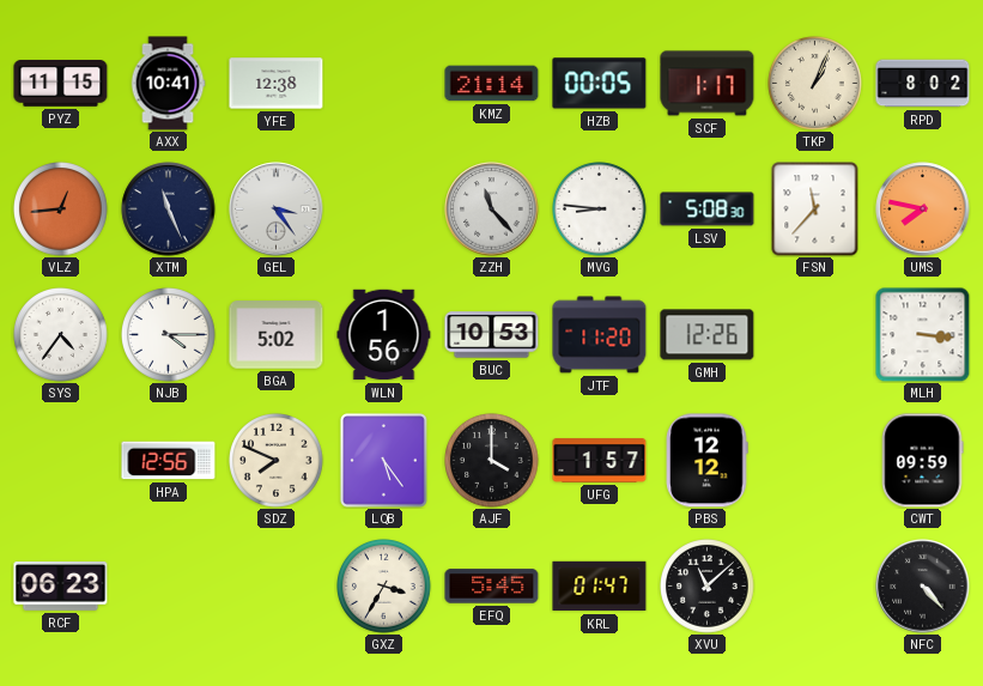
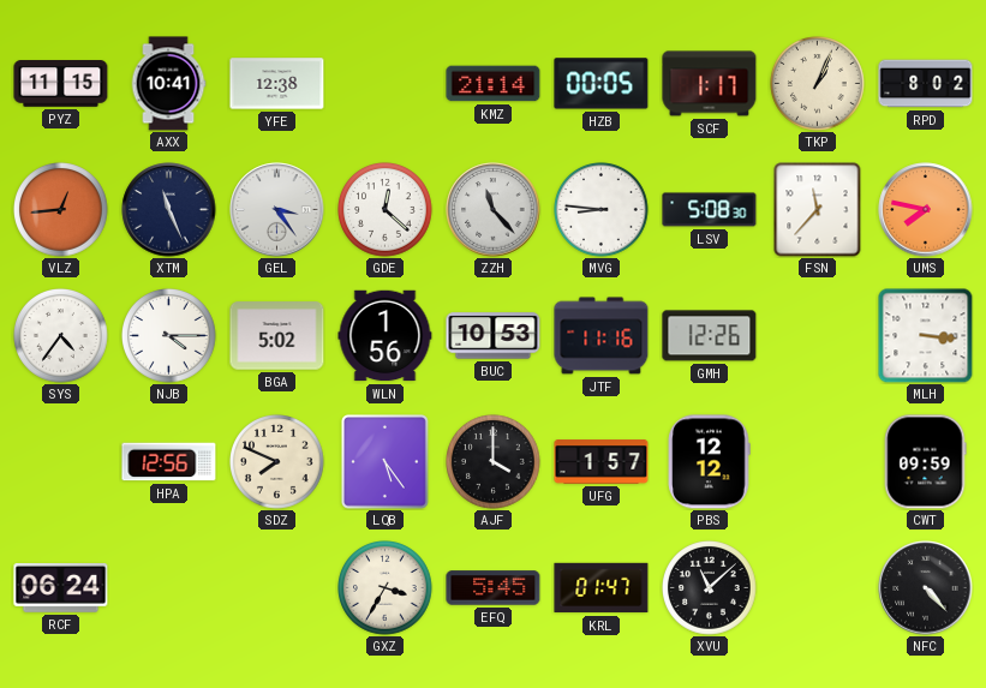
GDE: none -> 12:22 (386, 210)
JTF: 11:20 -> 11:16 (602, 336)
RCF: 06:23 -> 06:24 (61, 588)
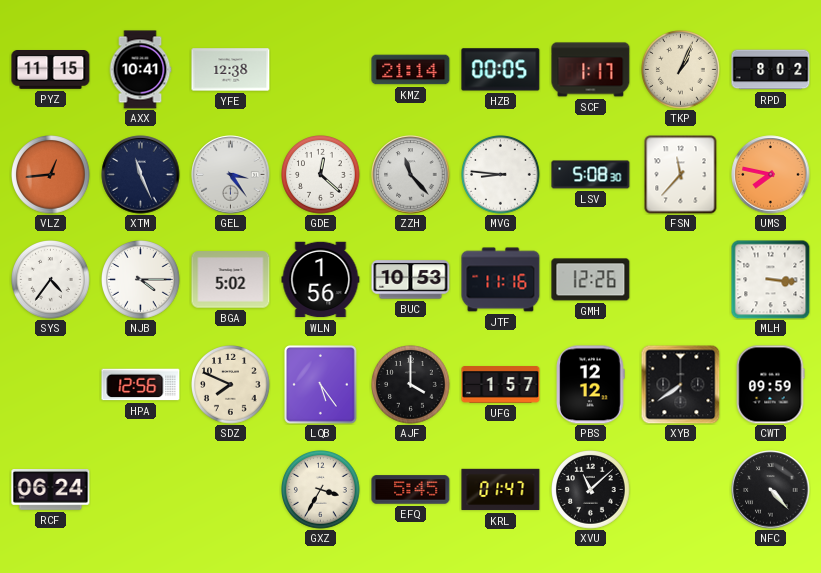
XYB: none -> 7:39 (680, 384)
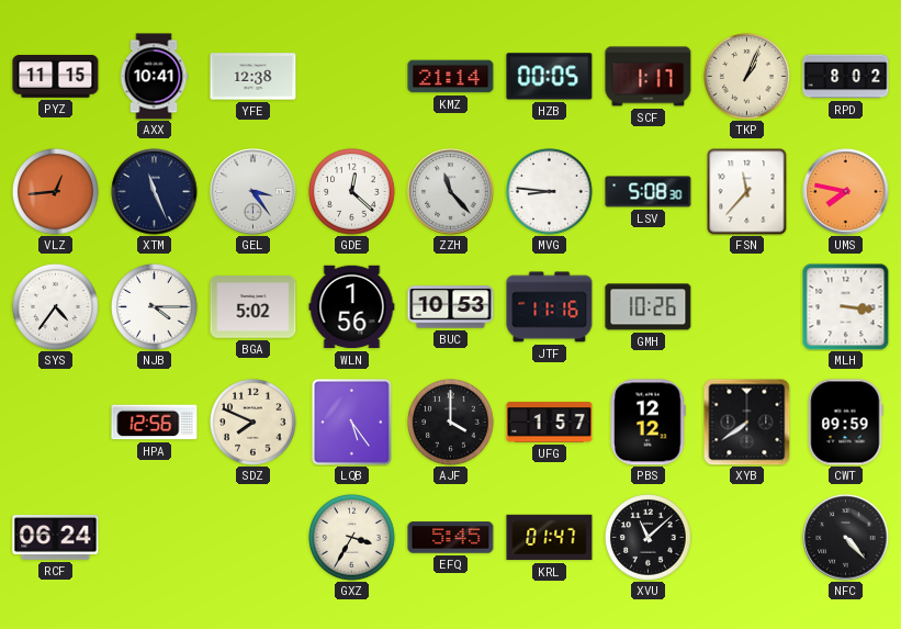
GMH: 12:26 -> 10:26 (649, 307)
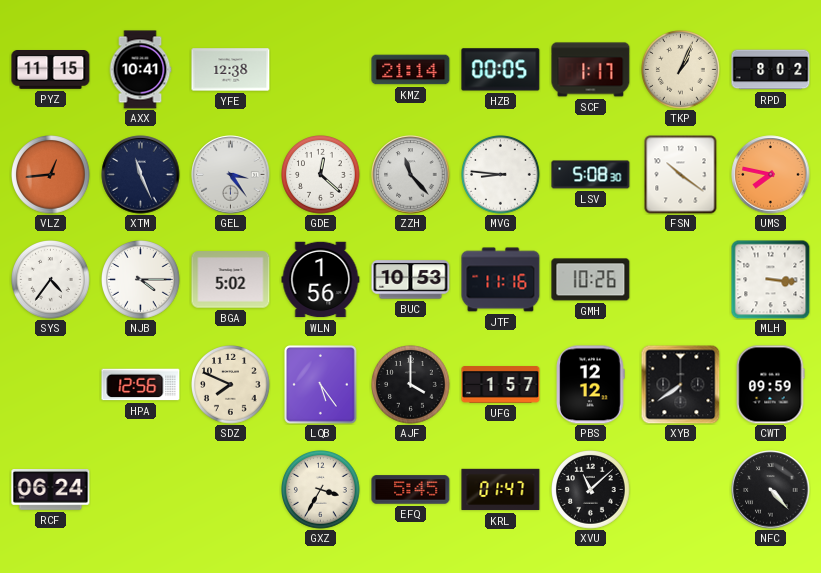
FSN: 11:37 -> 10:21 (681, 175)
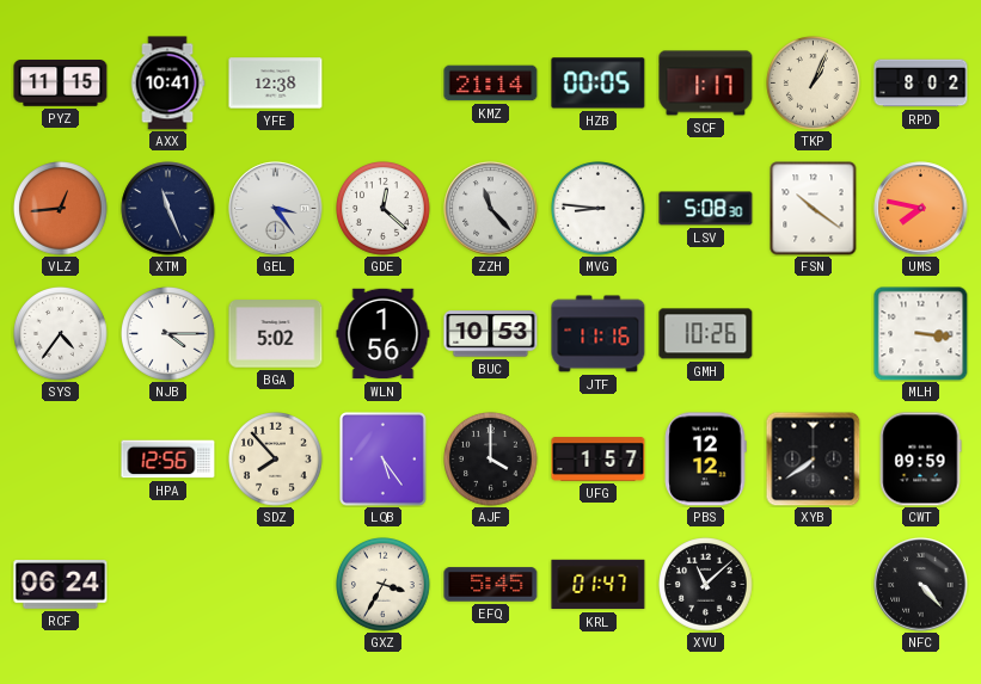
SDZ: 7:49 -> 7:53 (276, 460)
